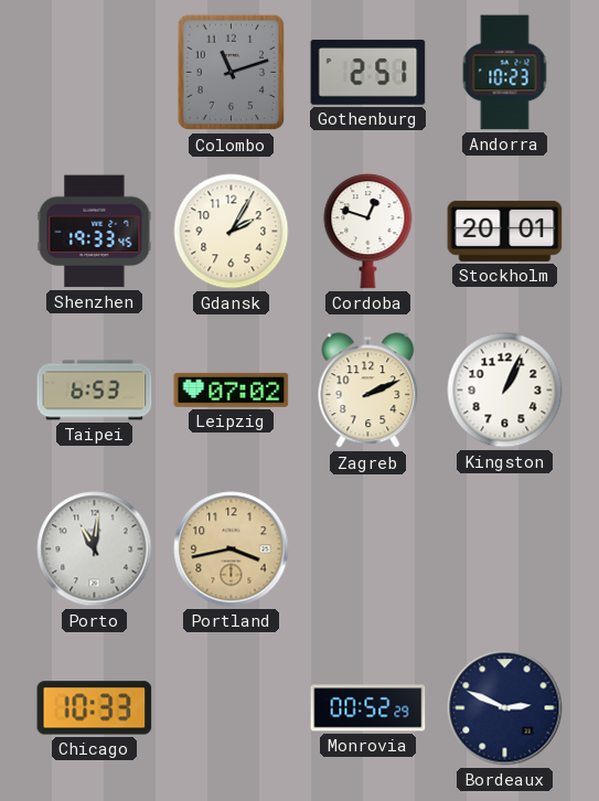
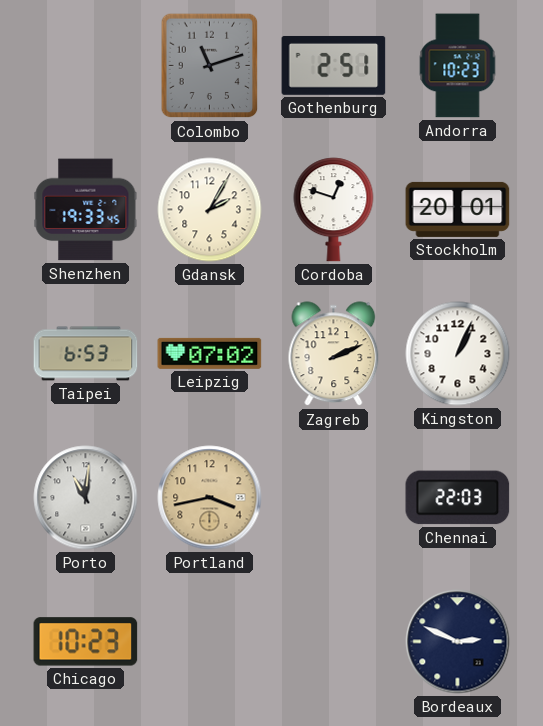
Chennai: none -> 22:03 (458, 498)
Chicago: 10:33 -> 10:23 (86, 642)
Monrovia: 00:52 -> none (368, 708)
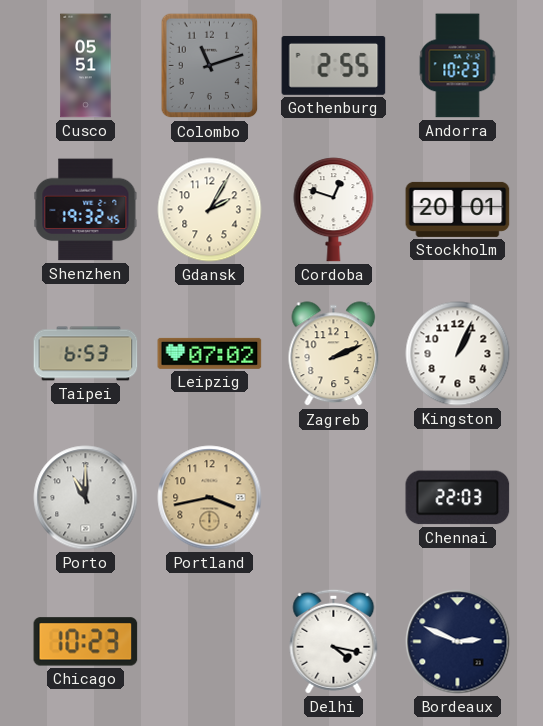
Cusco: none -> 05:51 (86, 66)
Gothenburg: 2:51 -> 2:55 (334, 65)
Shenzhen: 19:33 -> 19:32 (86, 210)
Porto: 11:01 -> 11:00 (86, 498)
Delhi: none -> 4:17 (334, 641)
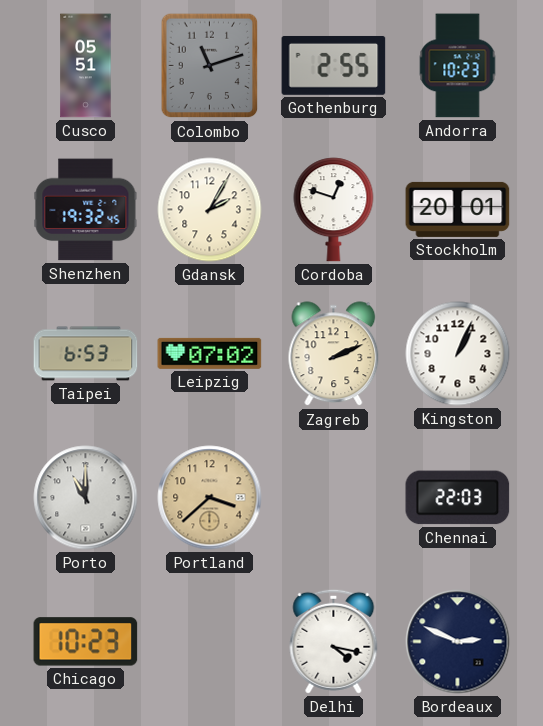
Portland: 3:43 -> 3:38 (210, 498)
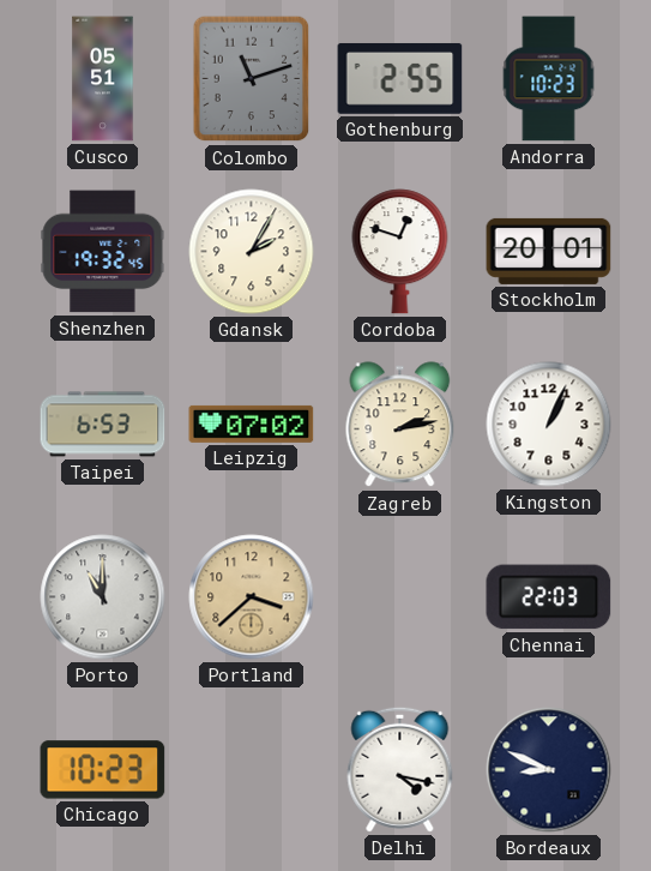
Zagreb: 2:11 -> 2:13 (400, 425)
Bordeaux: 2:49 -> 8:49 (549, 770)
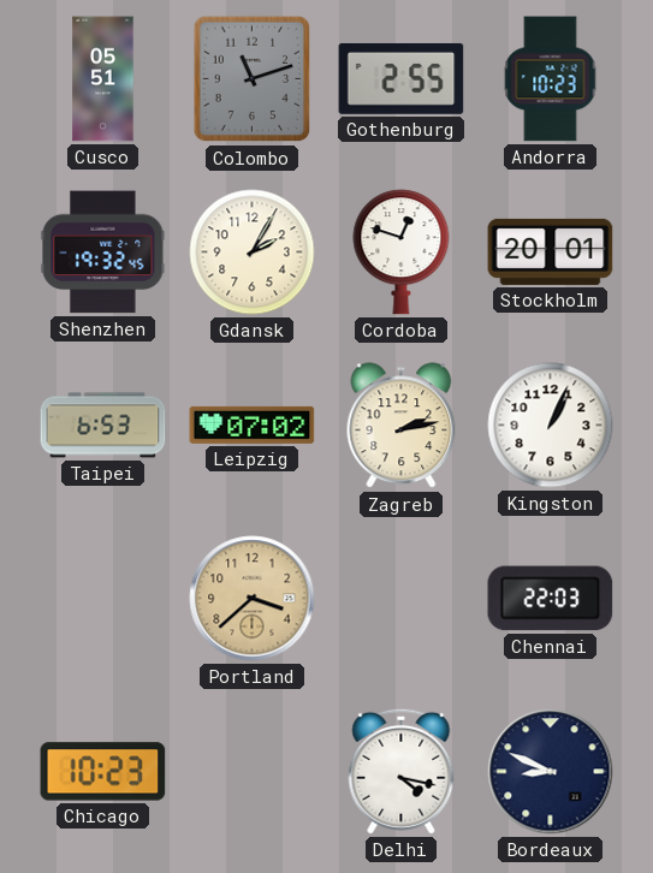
Porto: 11:00 -> none (103, 597)
